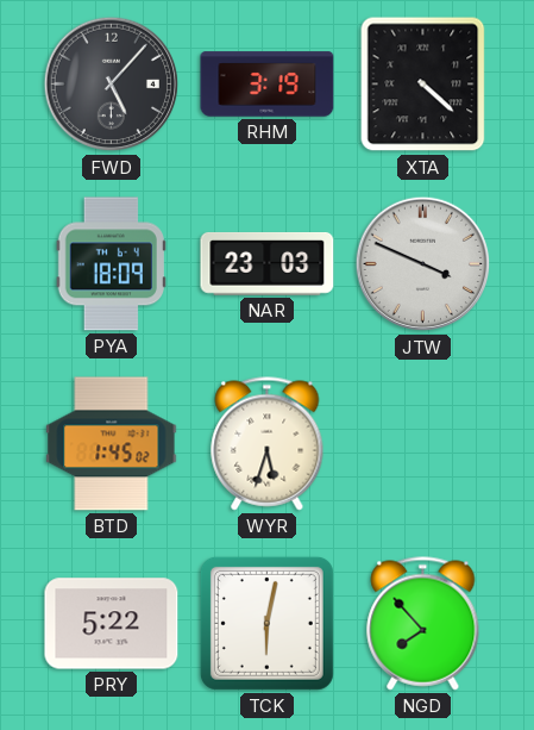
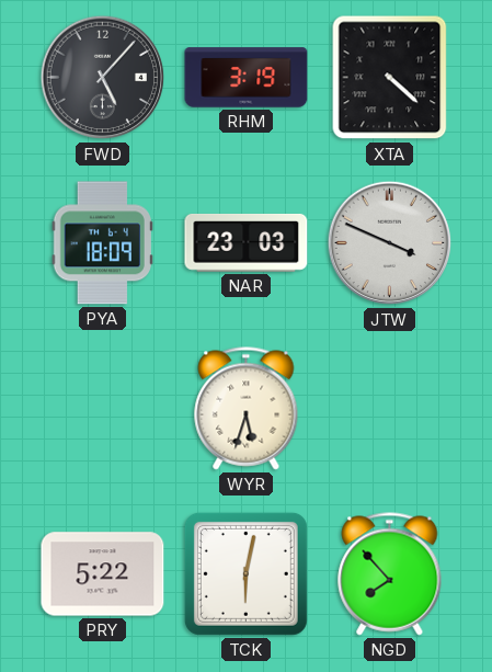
BTD: 1:45 -> none (112, 444)
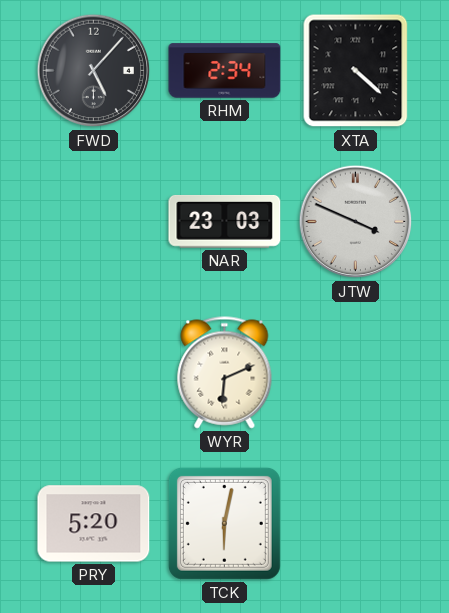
RHM: 3:19 -> 2:34 (225, 71)
PYA: 18:09 -> none (102, 243)
WYR: 5:33 -> 6:11 (225, 373)
PRY: 5:22 -> 5:20 (94, 524)
NGD: 7:53 -> none (390, 574)
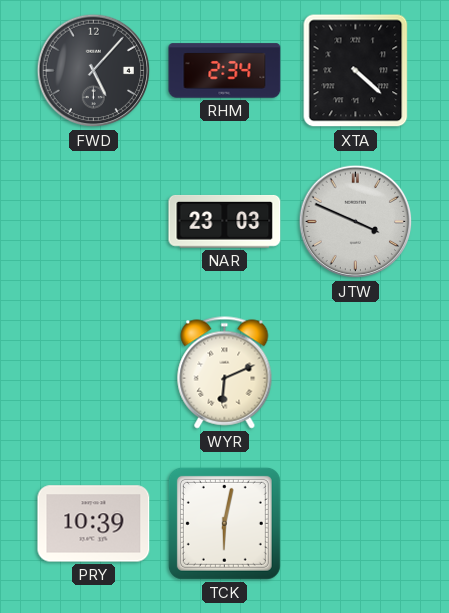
PRY: 5:20 -> 10:39 (94, 524)
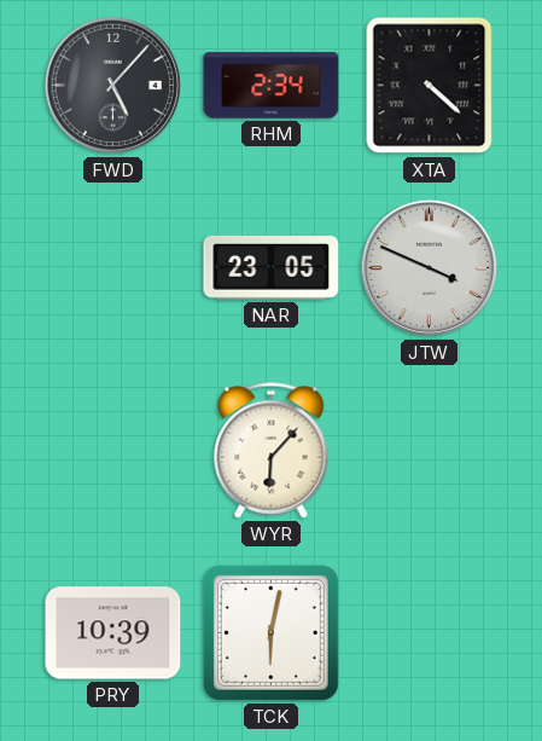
NAR: 23:03 -> 23:05 (272, 267)
WYR: 6:11 -> 6:07 (272, 451)
